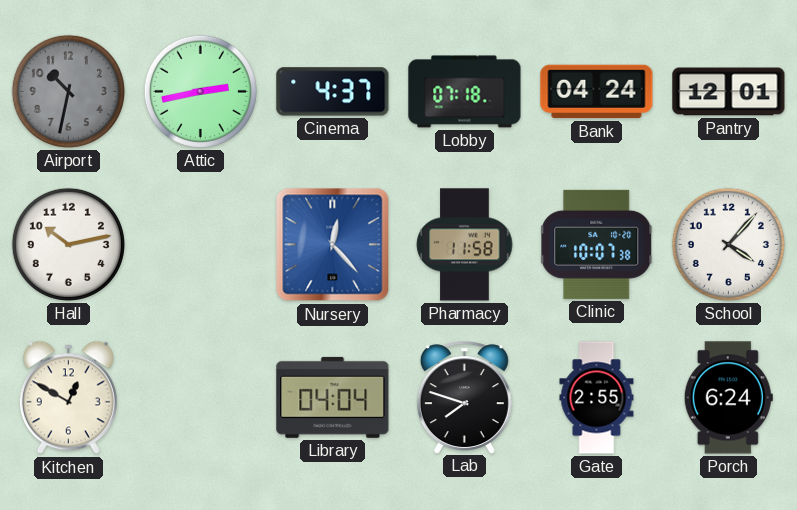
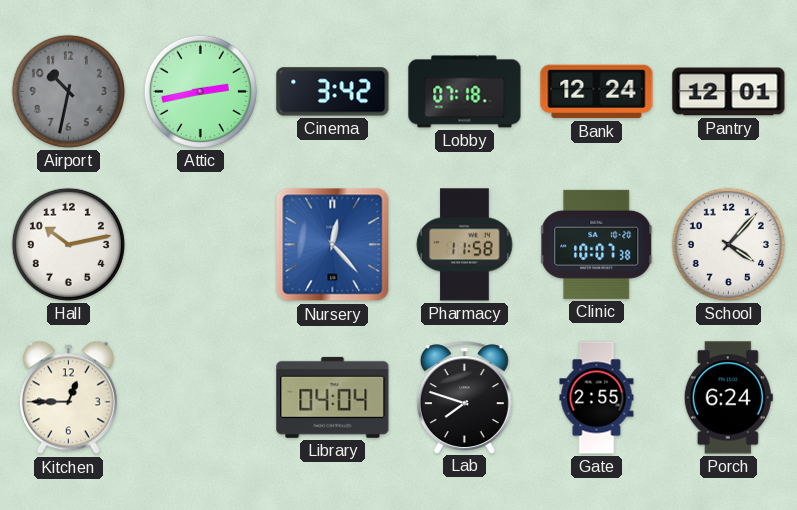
Cinema: 4:37 -> 3:42 (333, 92)
Bank: 04:24 -> 12:24 (597, 92)
Kitchen: 12:50 -> 12:45 (68, 398)
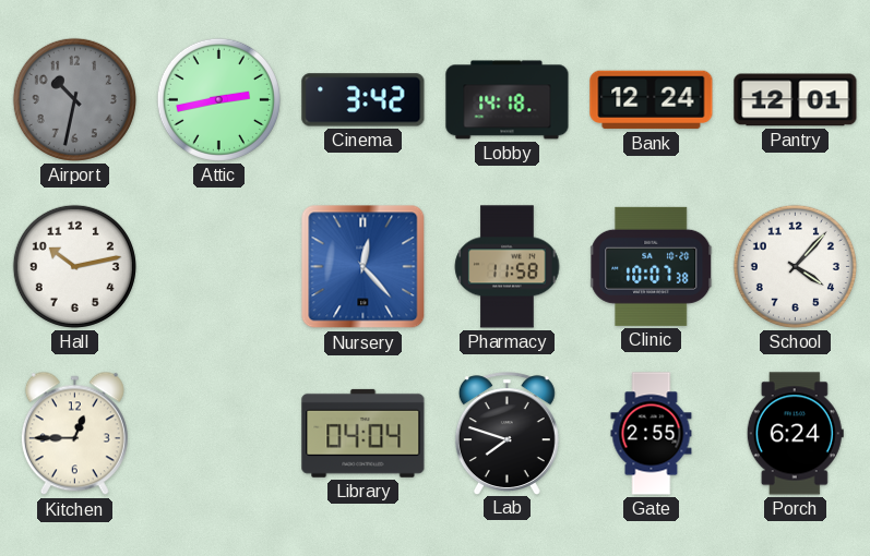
Lobby: 07:18 -> 14:18 (508, 100)
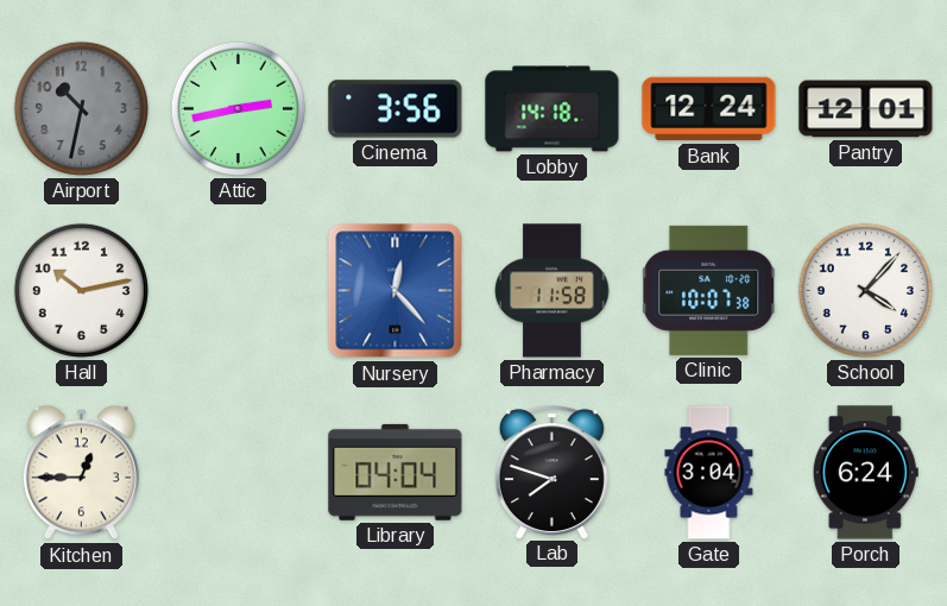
Cinema: 3:42 -> 3:56 (396, 109)
Gate: 2:55 -> 3:04 (709, 473)
